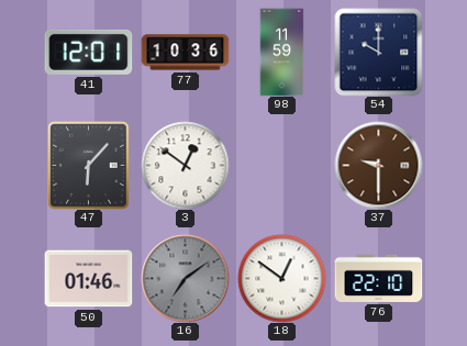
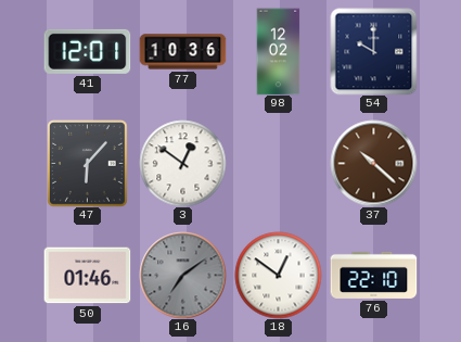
98: 11:59 -> 12:02 (279, 51)
37: 9:30 -> 10:22 (373, 163)
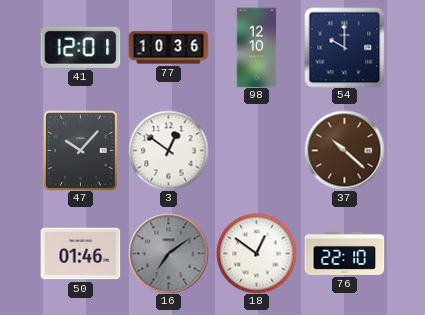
98: 12:02 -> 12:10 (257, 47)
47: 6:07 -> 10:07 (81, 151)
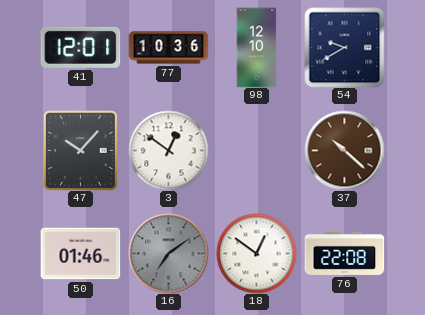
54: 10:00 -> 9:40 (344, 47)
76: 22:10 -> 22:08 (344, 253)
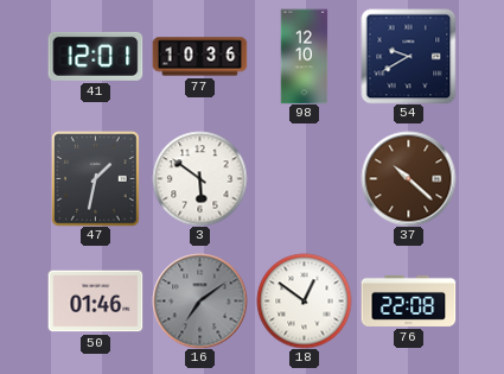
47: 10:07 -> 1:32 (96, 179)
3: 12:51 -> 5:51 (199, 178)
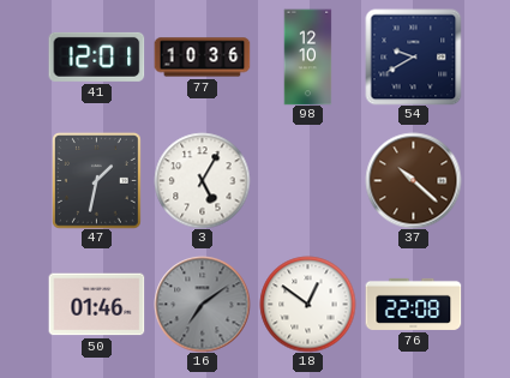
3: 5:51 -> 5:05 (202, 180)
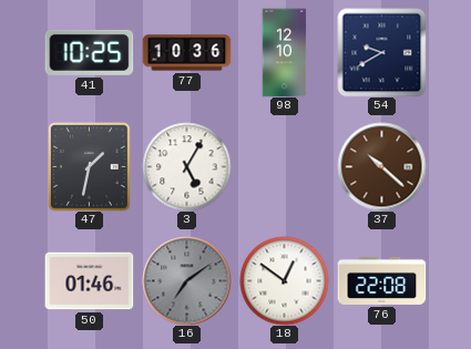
41: 12:01 -> 10:25 (89, 52)
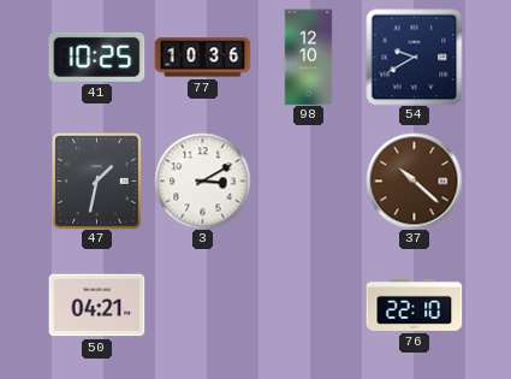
3: 5:05 -> 3:10 (202, 180)
50: 01:46 -> 04:21 (96, 306)
16: 7:09 -> none (186, 280)
18: 12:51 -> none (284, 280)
76: 22:08 -> 22:10 (414, 304)
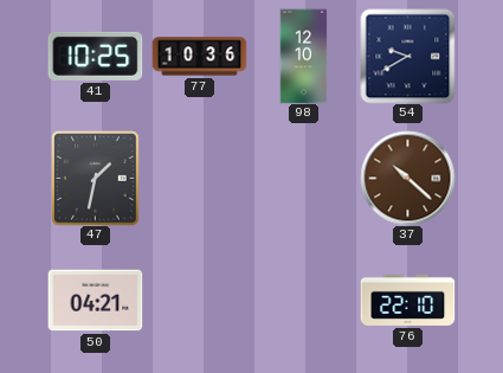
3: 3:10 -> none (202, 180)
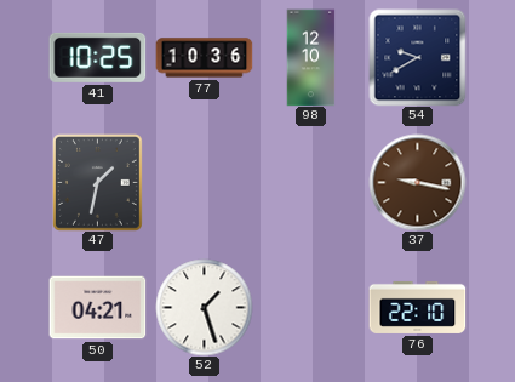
37: 10:22 -> 9:17 (417, 182)
52: none -> 1:27 (204, 307)
